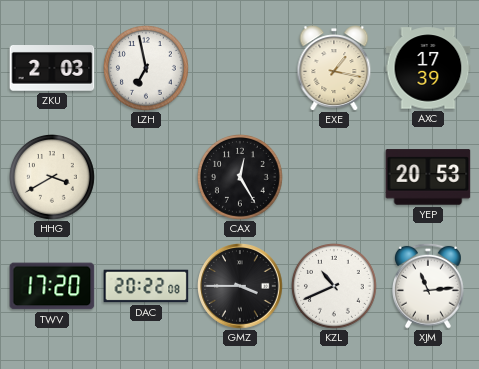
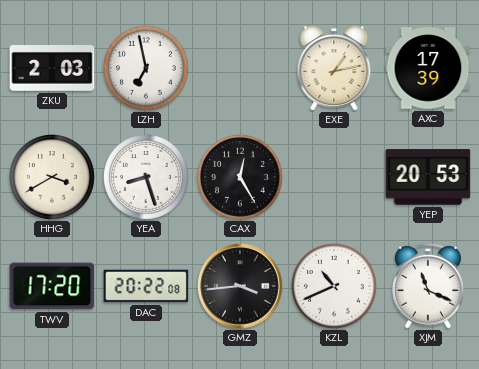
EXE: 1:17 -> 1:13 (334, 68)
YEA: none -> 8:27 (147, 178)
GMZ: 3:45 -> 3:44 (240, 286)
XJM: 11:14 -> 11:19 (429, 286)
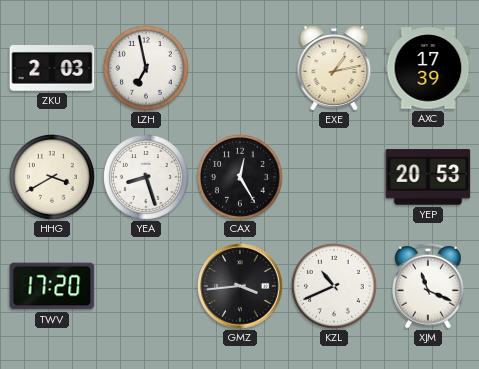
DAC: 20:22 -> none (146, 286)
